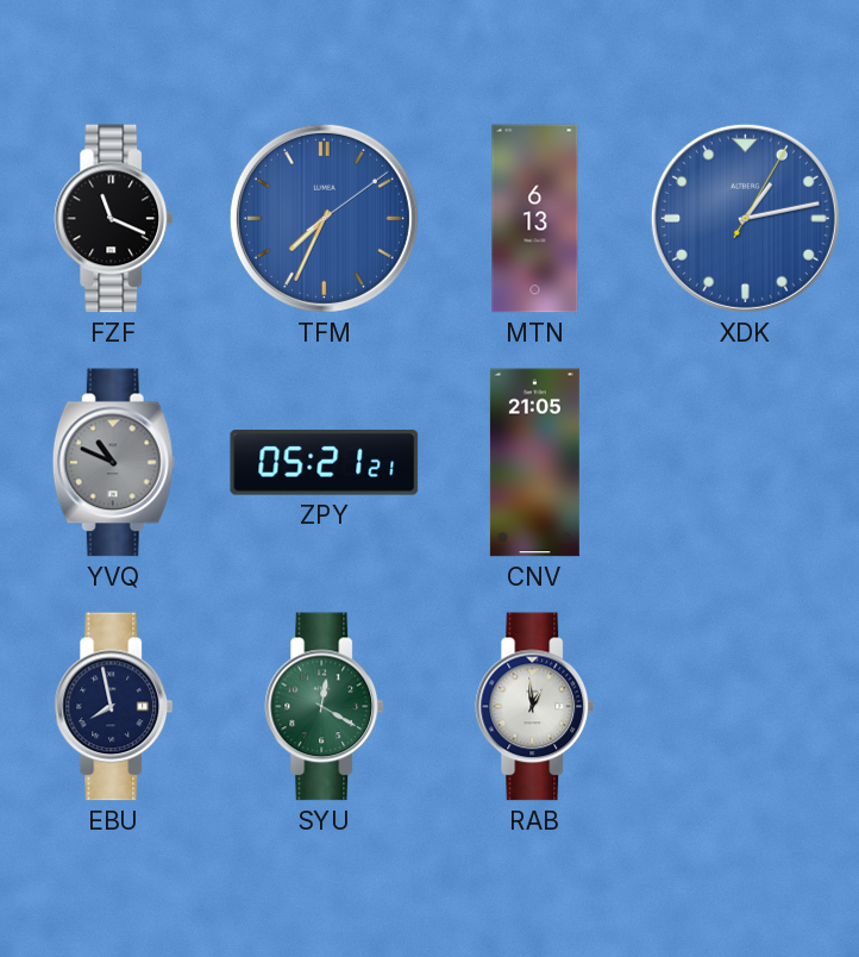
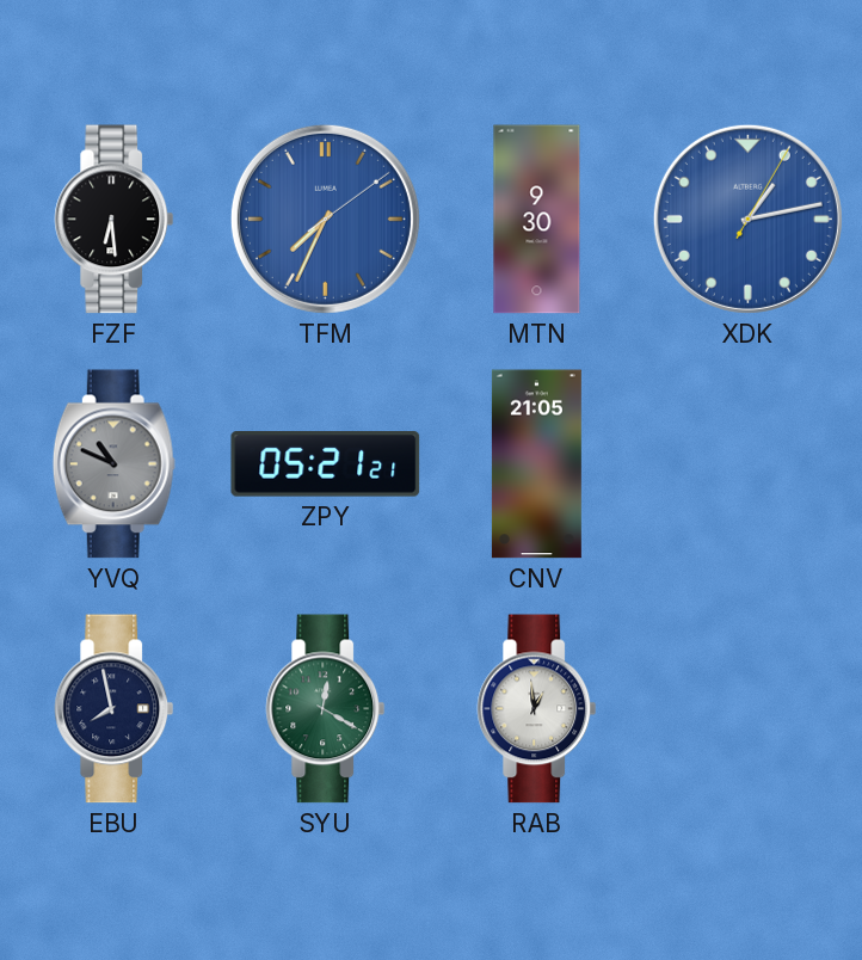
FZF: 11:19 -> 6:29 (115, 220)
MTN: 6:13 -> 9:30 (537, 220)
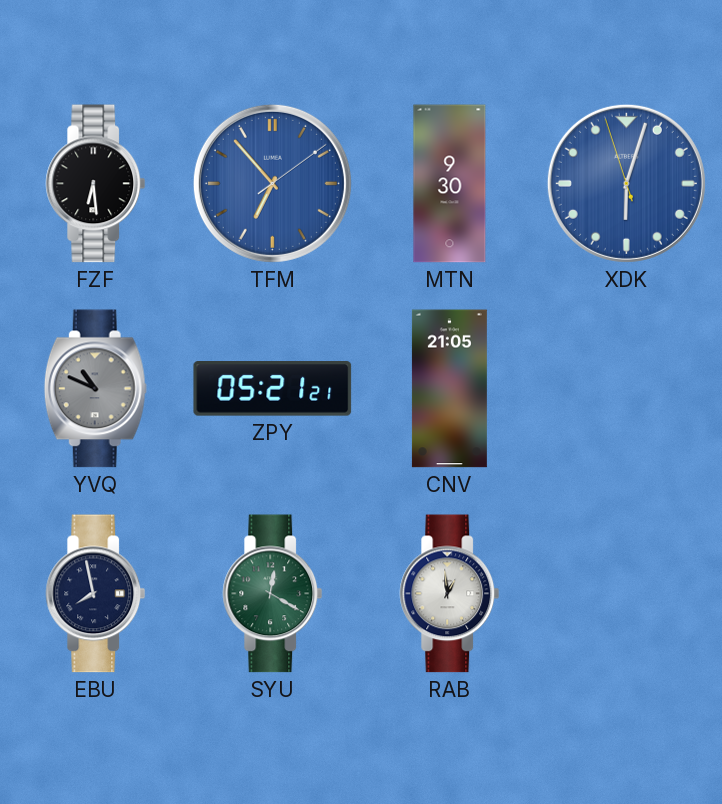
TFM: 7:34 -> 6:53 (272, 183)
XDK: 1:13 -> 6:02 (626, 183)
